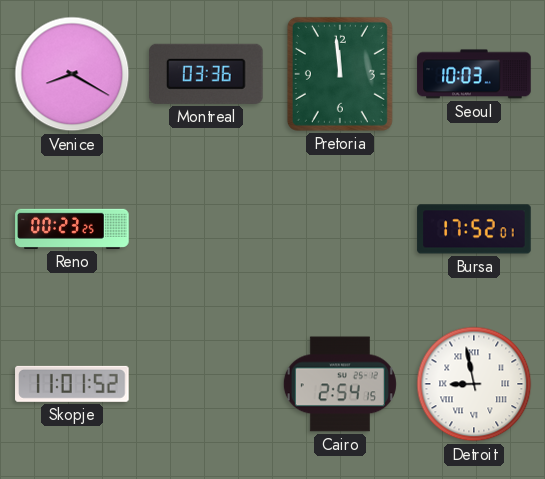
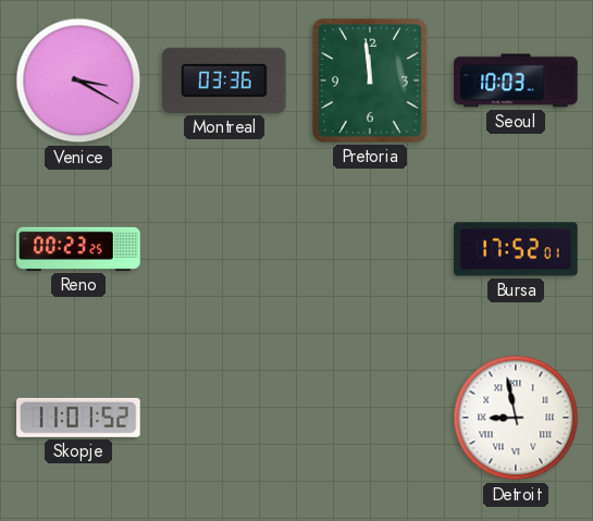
Venice: 8:20 -> 3:20 (78, 80)
Cairo: 2:54 -> none (340, 384)
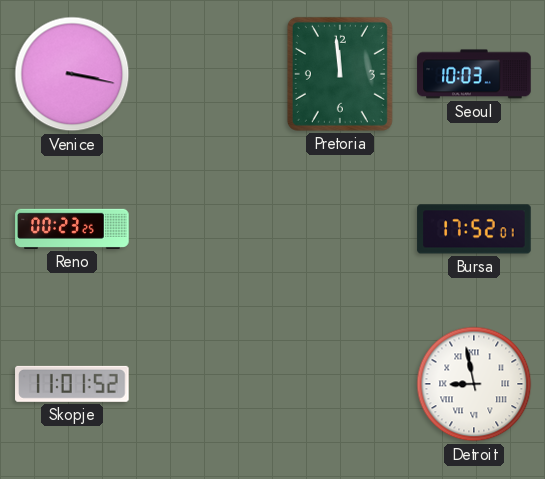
Venice: 3:20 -> 3:17 (72, 74)
Montreal: 03:36 -> none (225, 80)
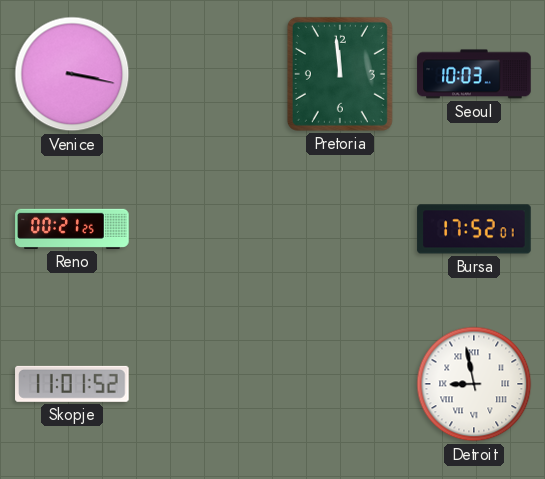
Reno: 00:23 -> 00:21 (72, 229)
